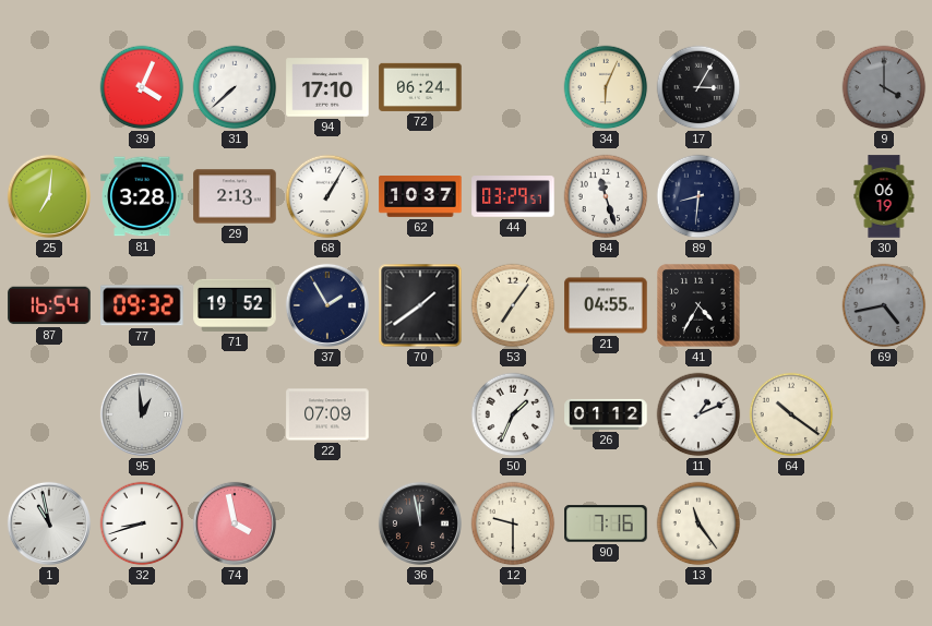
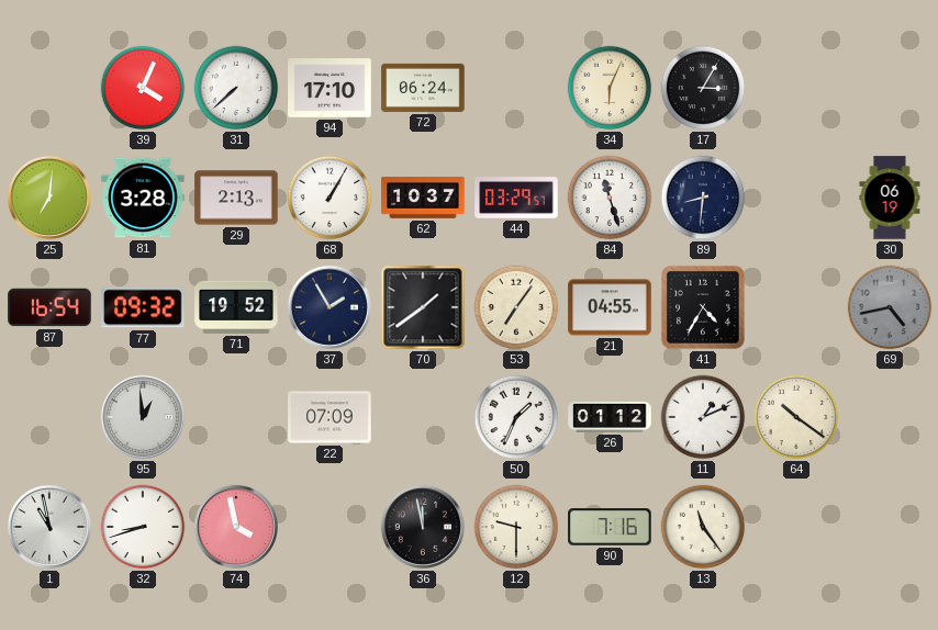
9: 4:00 -> none (884, 87)
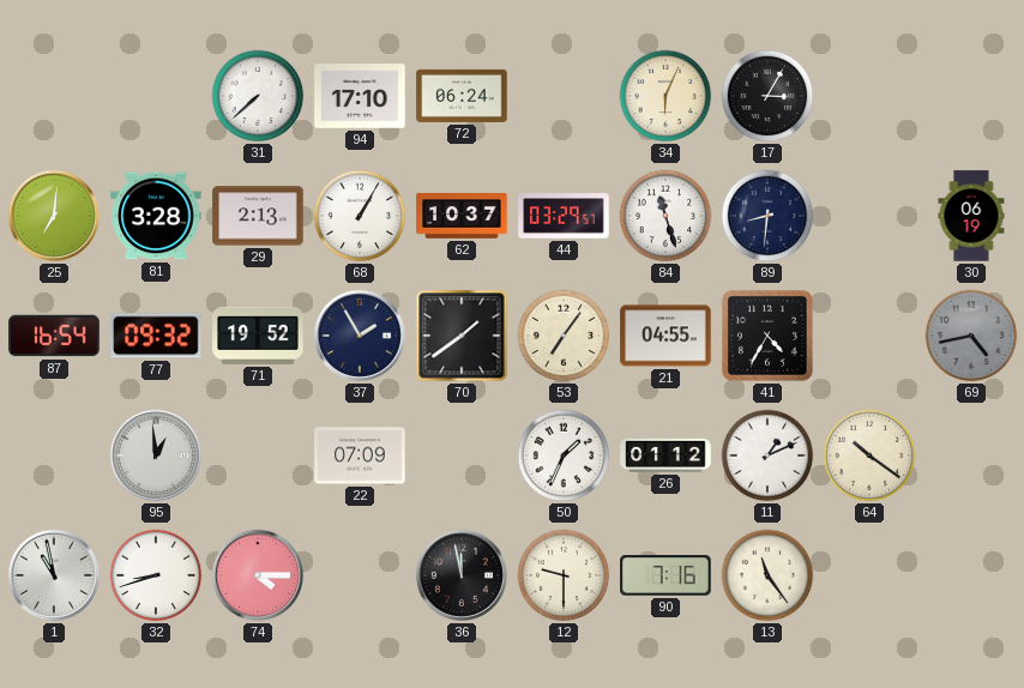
39: 4:04 -> none (143, 88)
74: 3:58 -> 4:15 (258, 575)
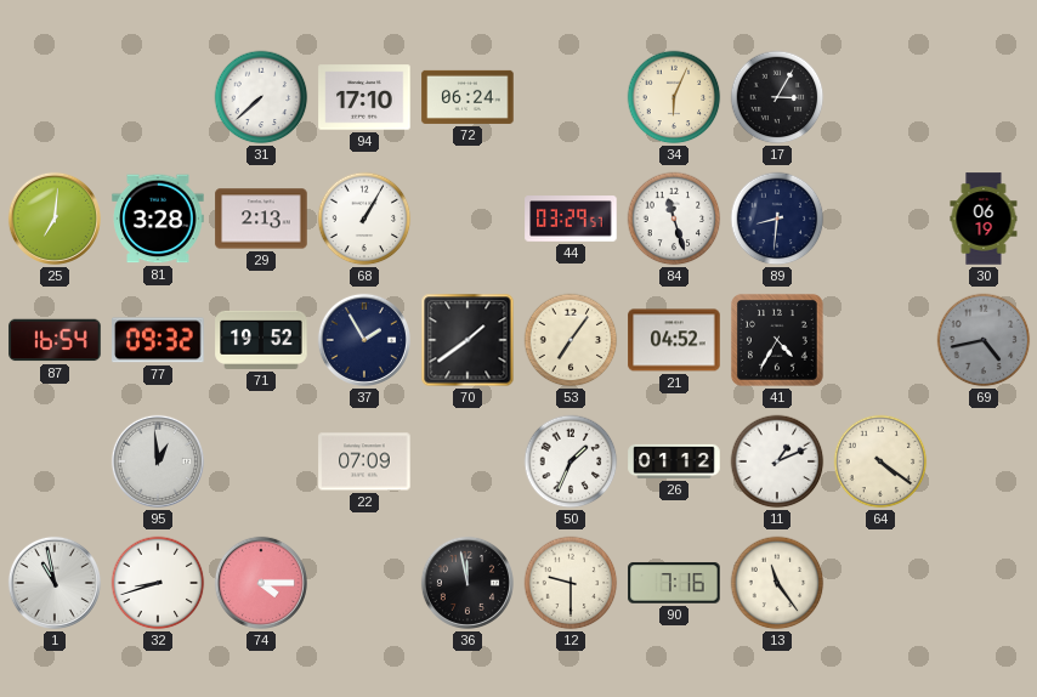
62: 10:37 -> none (462, 217)
21: 04:55 -> 04:52 (674, 340)
64: 10:21 -> 4:21 (880, 461)
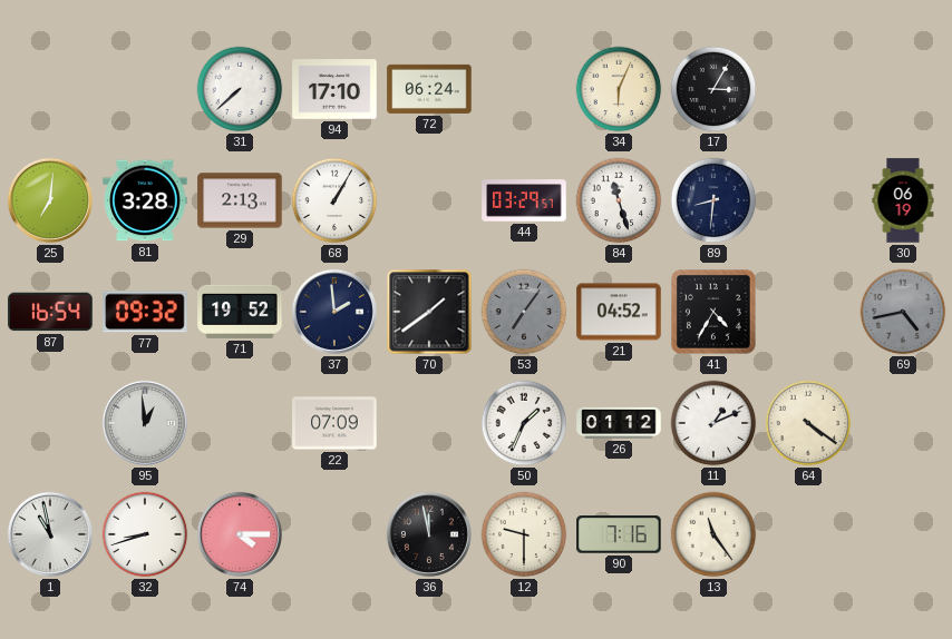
37: 1:55 -> 1:59 (334, 312)
53 dial: cream -> grey (524, 312)
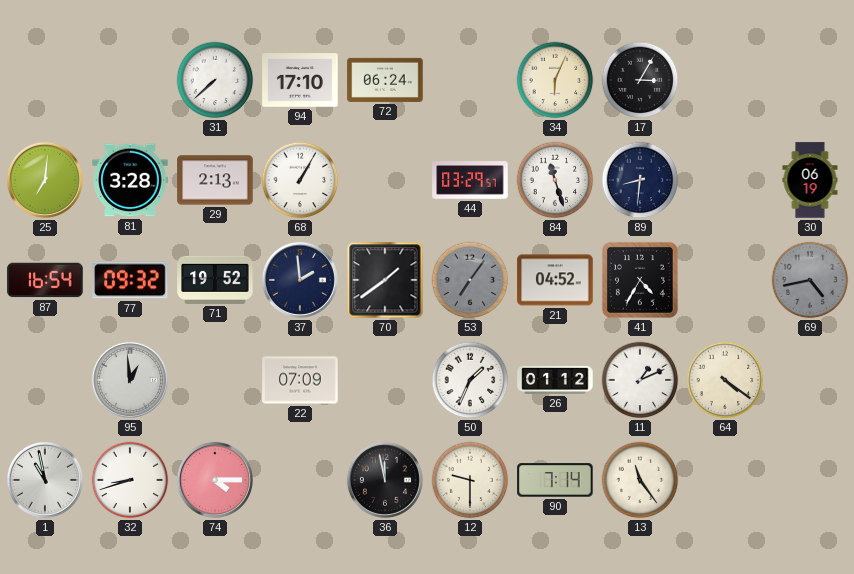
90: 7:16 -> 7:14 (555, 480)
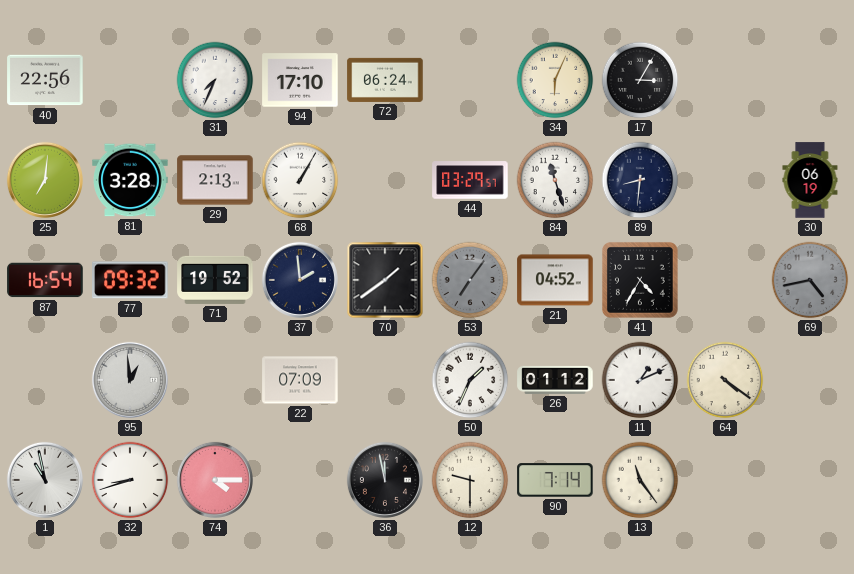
40: none -> 22:56 (45, 80)
31: 7:38 -> 7:34 (215, 80)
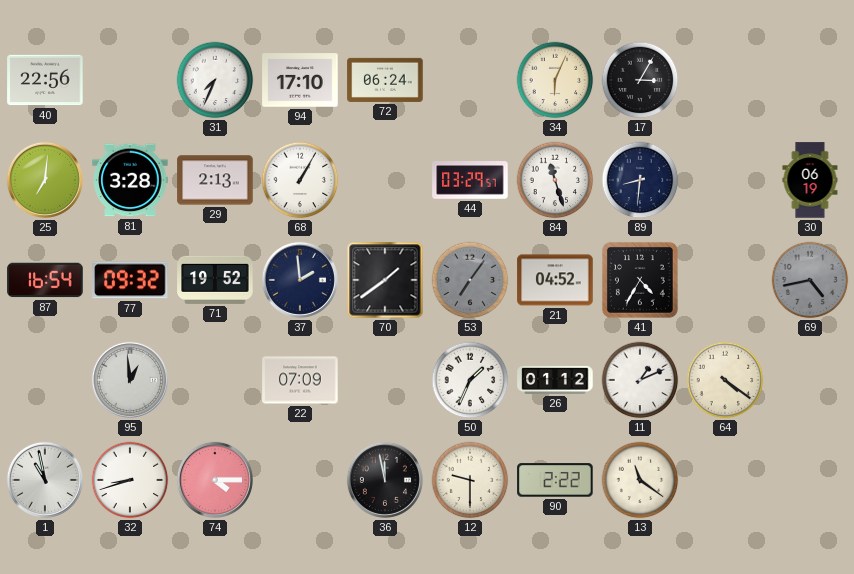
90: 7:14 -> 2:22 (555, 480)
13: 11:24 -> 11:21 (640, 480)
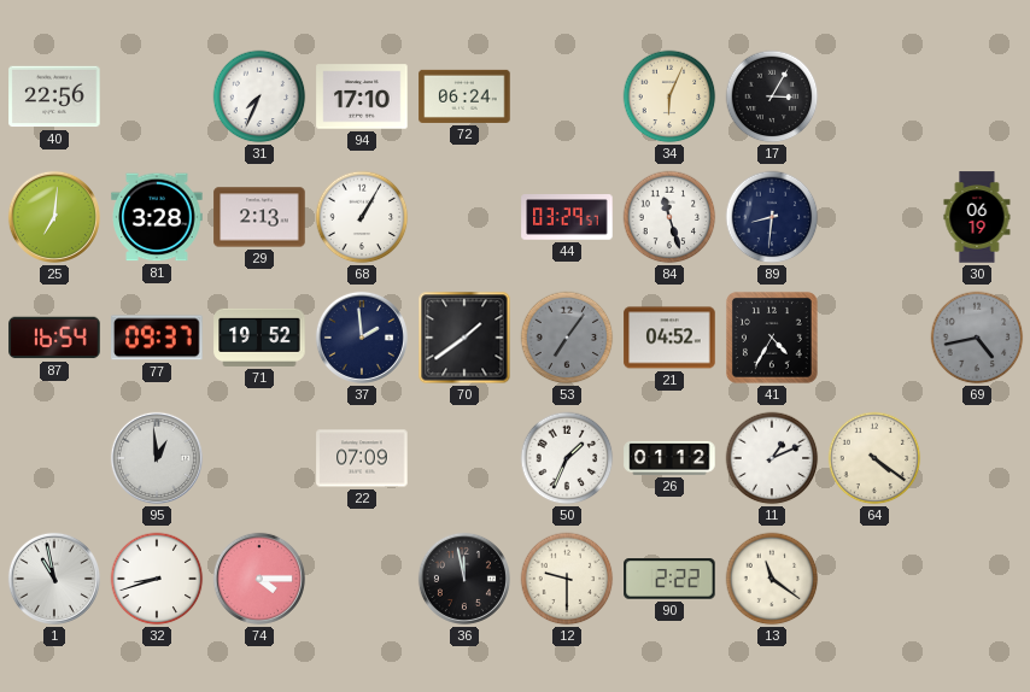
77: 09:32 -> 09:37 (157, 338)
